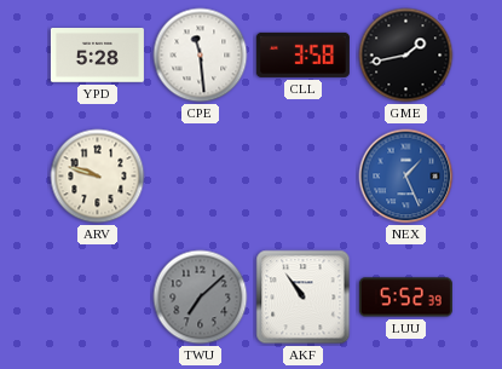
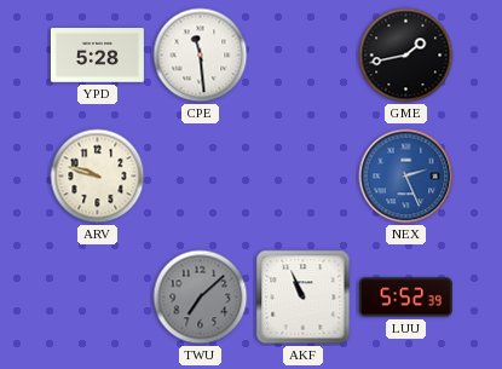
CLL: 3:58 -> none (302, 54)
NEX: 1:26 -> 2:26 (406, 177)
AKF: 10:54 -> 10:56 (304, 298)
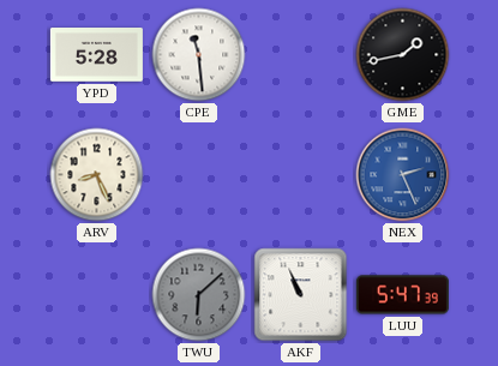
ARV: 9:48 -> 8:26 (97, 175)
TWU: 7:08 -> 6:08 (199, 295)
LUU: 5:52 -> 5:47 (402, 295)
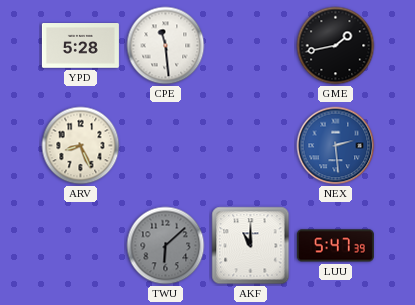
NEX: 2:26 -> 2:29 (336, 146)
AKF: 10:56 -> 11:00 (251, 246)
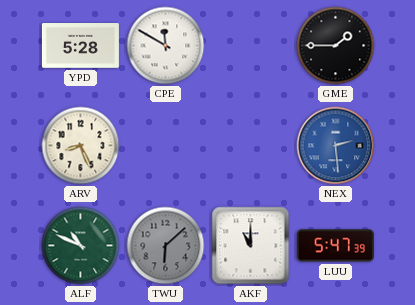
CPE: 11:29 -> 11:50 (166, 46)
GME: 1:43 -> 1:45 (336, 46)
ALF: none -> 10:49 (81, 246)
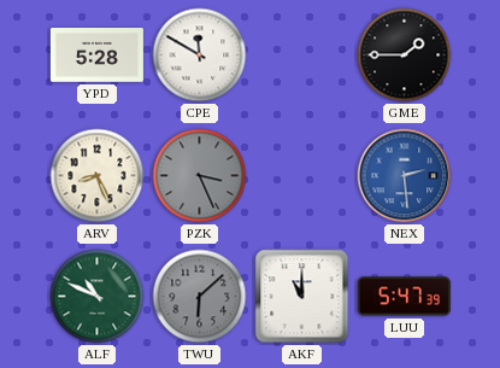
PZK: none -> 3:26 (200, 176)
